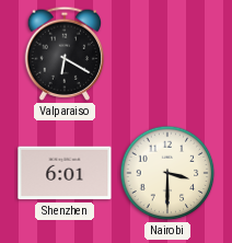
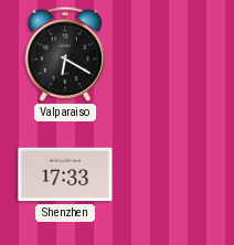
Shenzhen: 6:01 -> 17:33 (65, 174)
Nairobi: 3:30 -> none (167, 173)
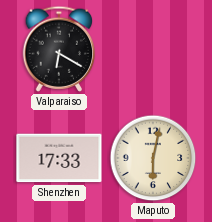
Maputo: none -> 6:02 (153, 158)
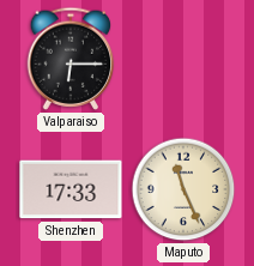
Valparaiso: 6:20 -> 6:15 (71, 59)
Maputo: 6:02 -> 11:26 (183, 189)
